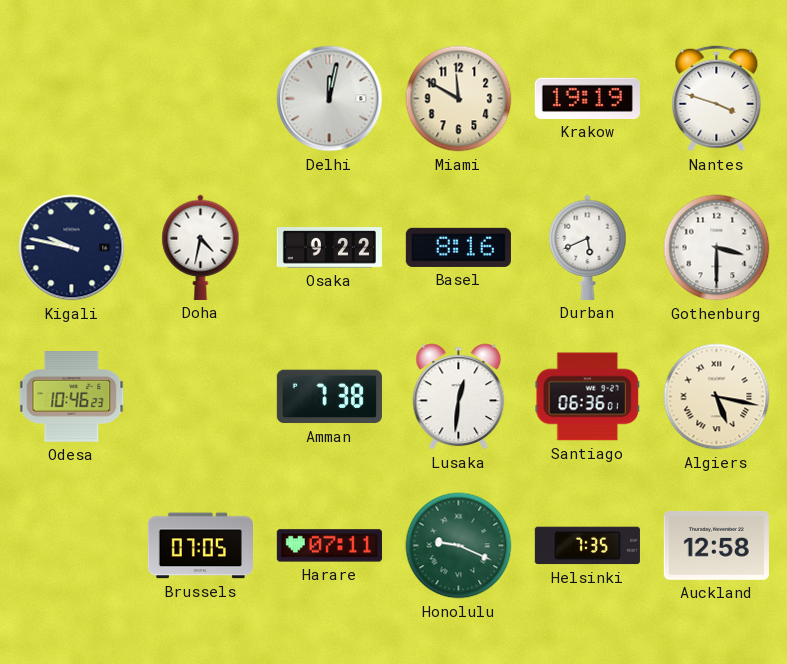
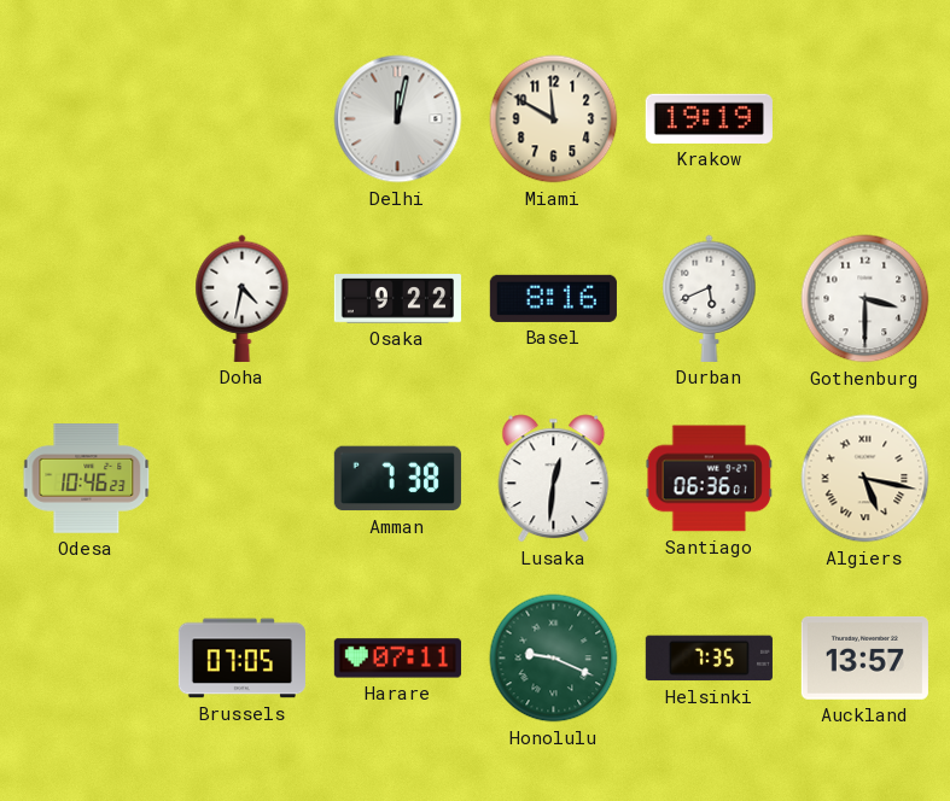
Nantes: 3:48 -> none (717, 99)
Kigali: 9:47 -> none (72, 248)
Auckland: 12:58 -> 13:57 (864, 657)
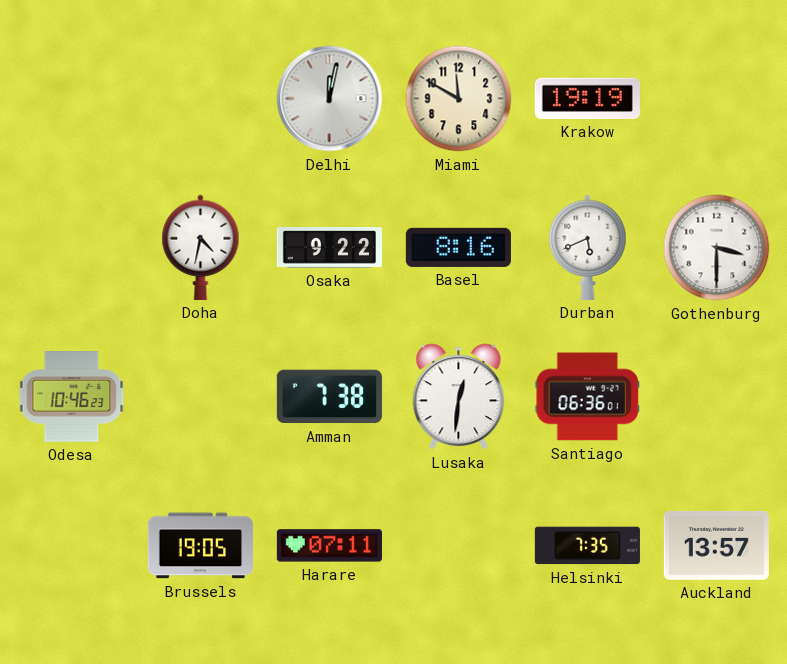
Algiers: 5:17 -> none (866, 479)
Brussels: 07:05 -> 19:05 (200, 546)
Honolulu: 9:19 -> none (554, 659)
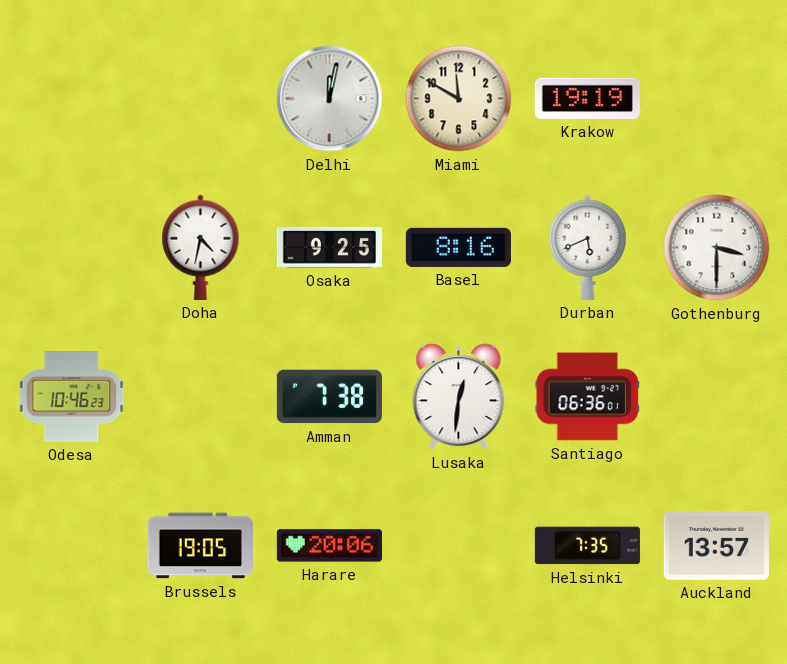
Osaka: 9:22 -> 9:25 (329, 248)
Harare: 07:11 -> 20:06 (329, 546)
